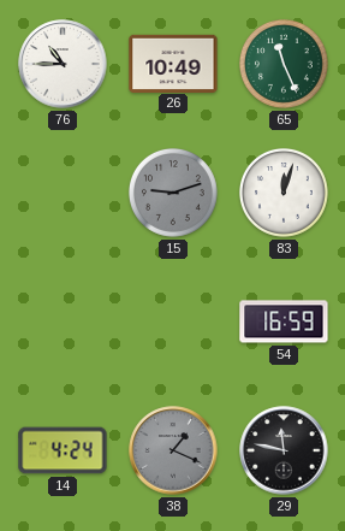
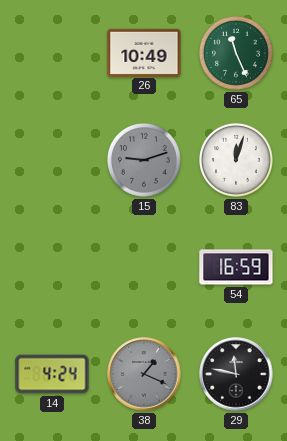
76: 10:45 -> none (63, 64)
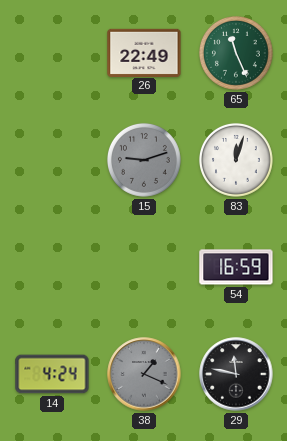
26: 10:49 -> 22:49 (144, 52)
